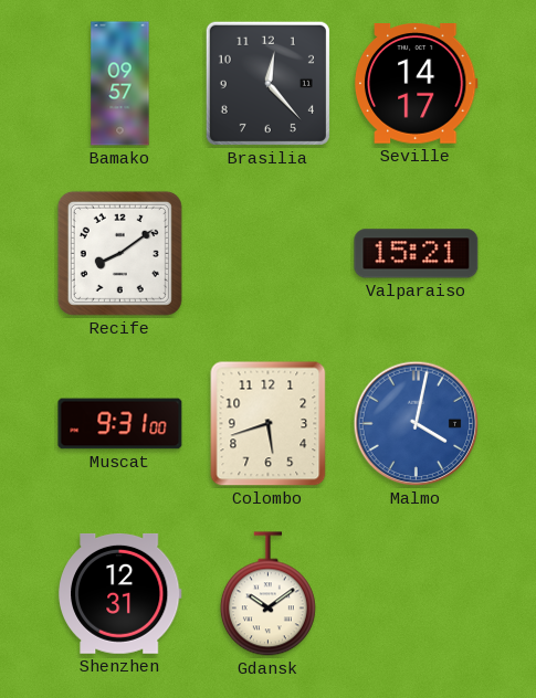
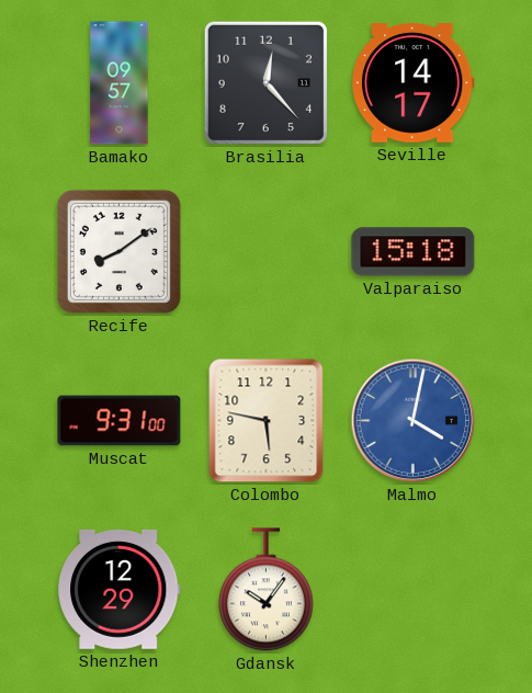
Valparaiso: 15:21 -> 15:18 (414, 252)
Colombo: 5:42 -> 5:47 (267, 421)
Shenzhen: 12:31 -> 12:29 (118, 589)
Gdansk: 10:09 -> 10:06 (265, 590)
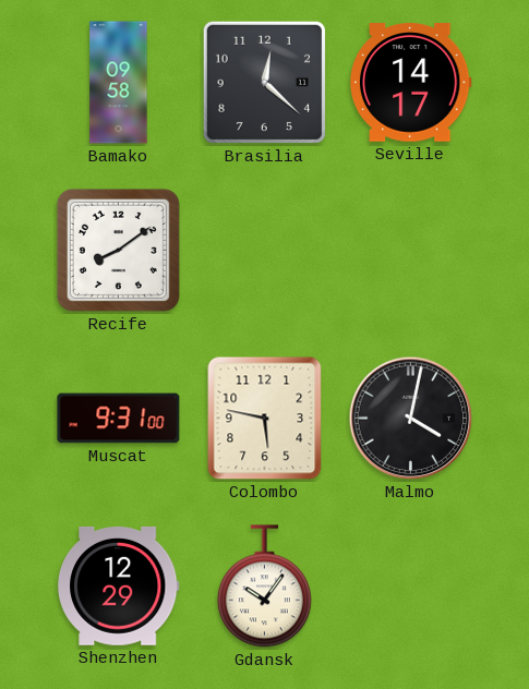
Bamako: 09:57 -> 09:58 (119, 83)
Brasilia: 12:23 -> 12:22 (264, 82)
Valparaiso: 15:18 -> none (414, 252)
Malmo dial: blue -> black (411, 419)
